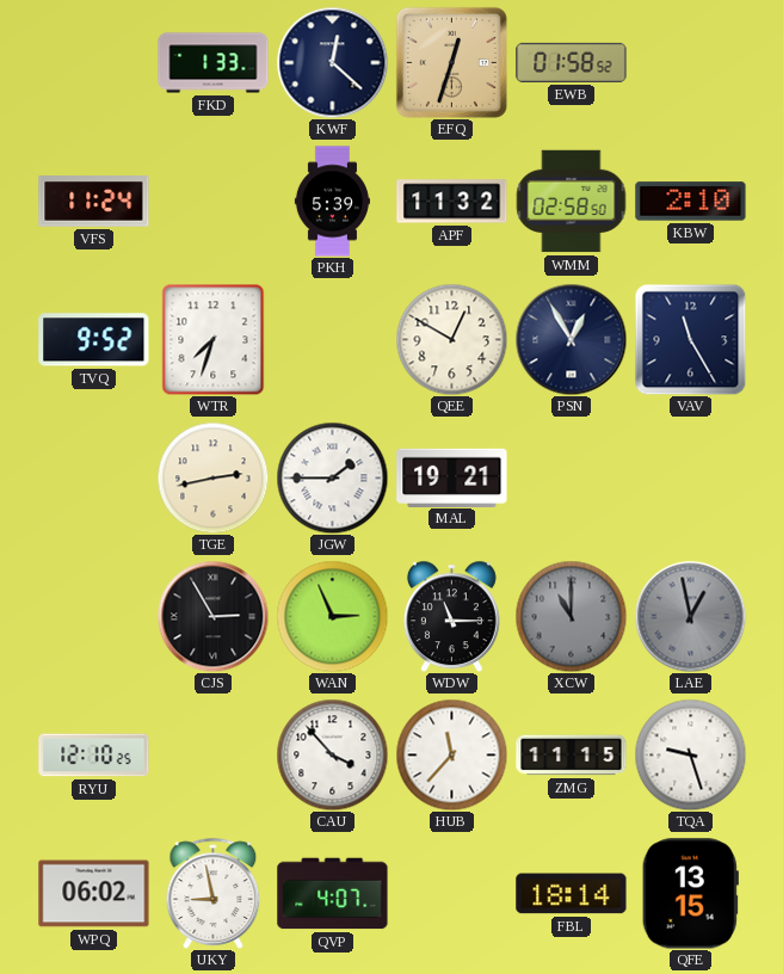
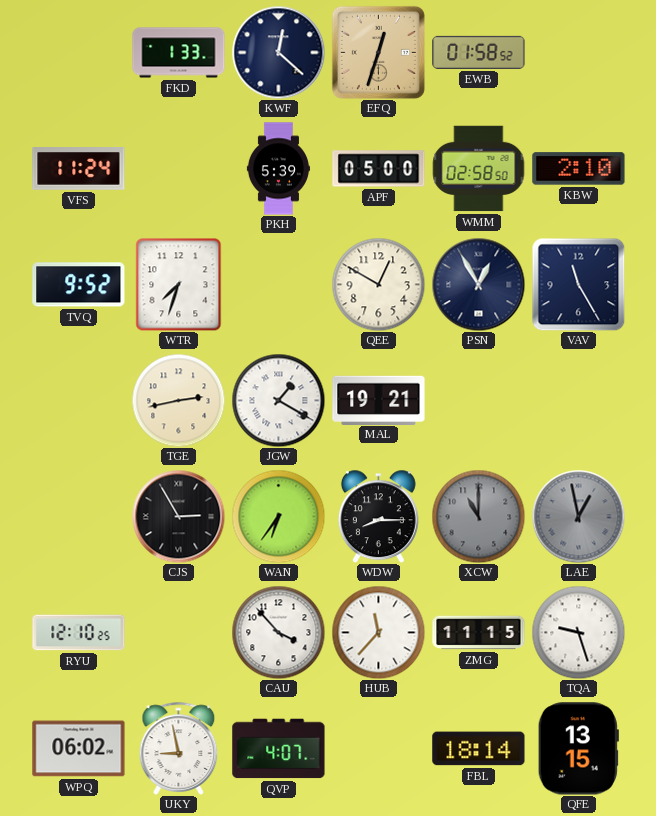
APF: 11:32 -> 05:00 (379, 169)
JGW: 1:45 -> 1:20 (278, 400)
WAN: 2:56 -> 6:36 (278, 516)
WDW: 11:15 -> 8:15 (378, 516)
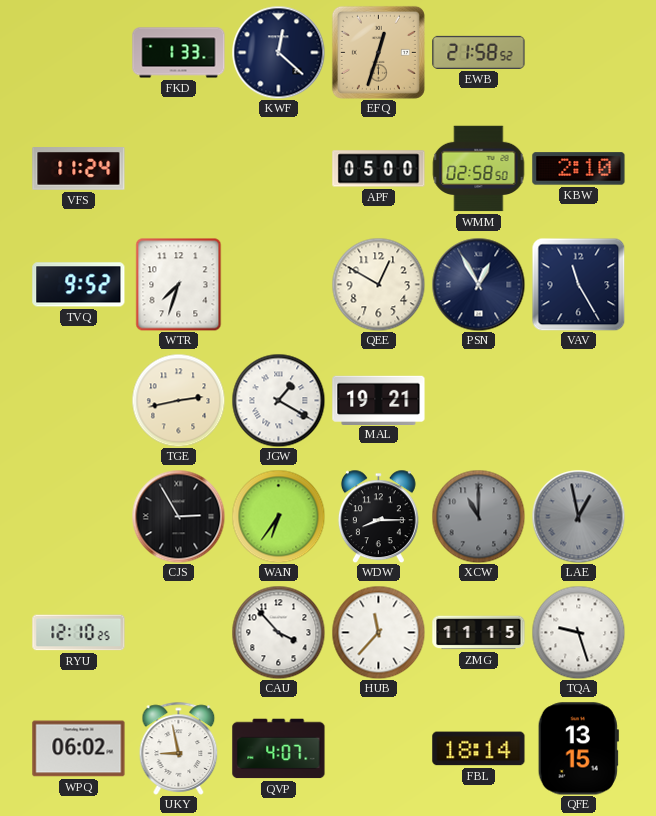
EWB: 01:58 -> 21:58 (479, 52)
PKH: 5:39 -> none (278, 169)
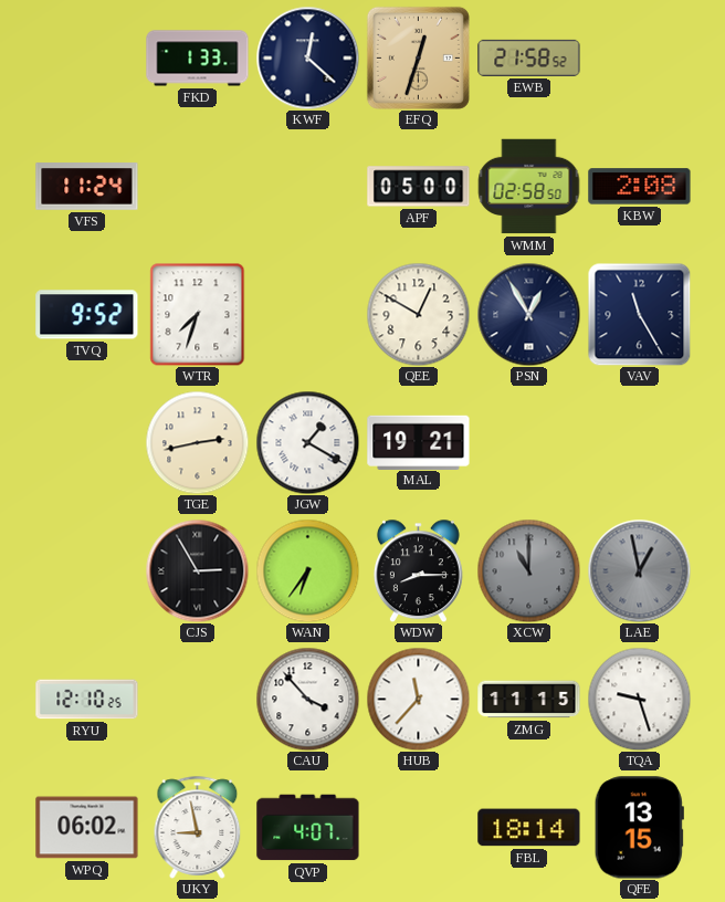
KBW: 2:10 -> 2:08 (640, 187)
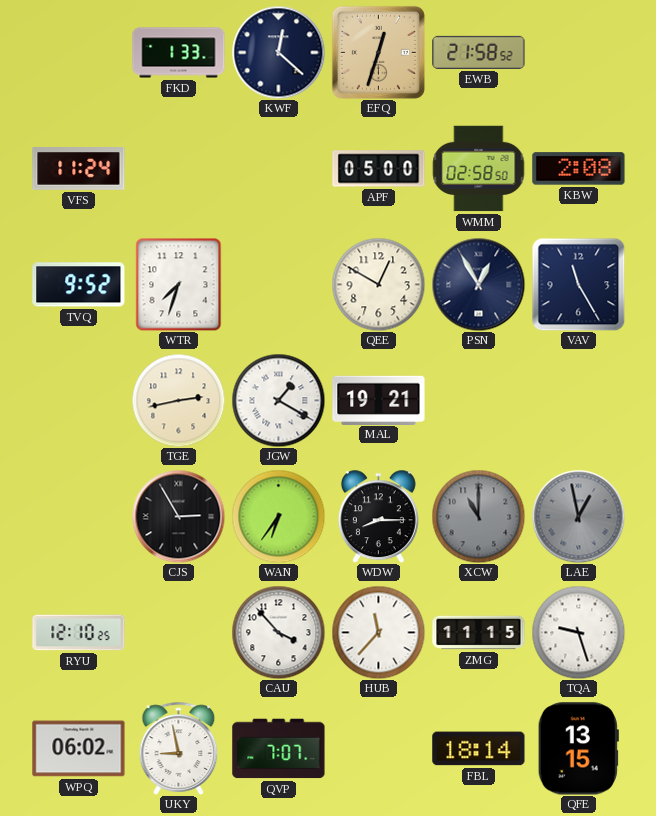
QVP: 4:07 -> 7:07 (279, 749)
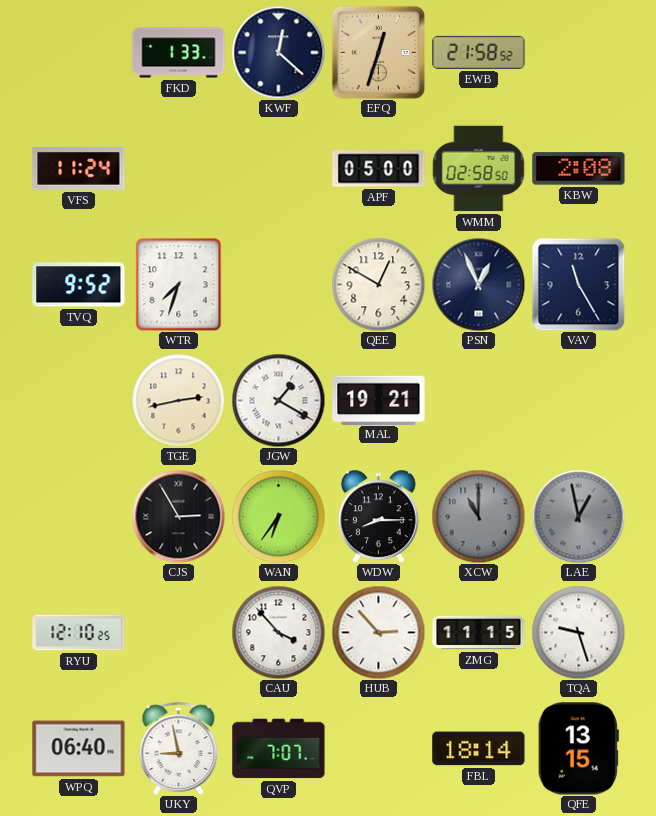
PSN: 12:55 -> 12:56 (478, 284)
HUB: 11:37 -> 2:53 (378, 632)
WPQ: 06:02 -> 06:40 (79, 749)
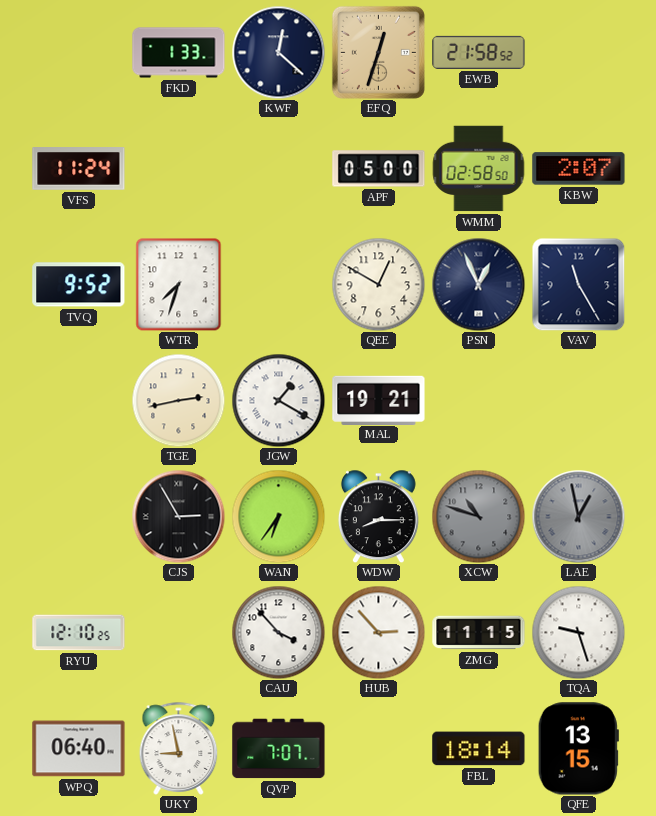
KBW: 2:08 -> 2:07 (579, 169)
XCW: 11:00 -> 10:48 (478, 516)
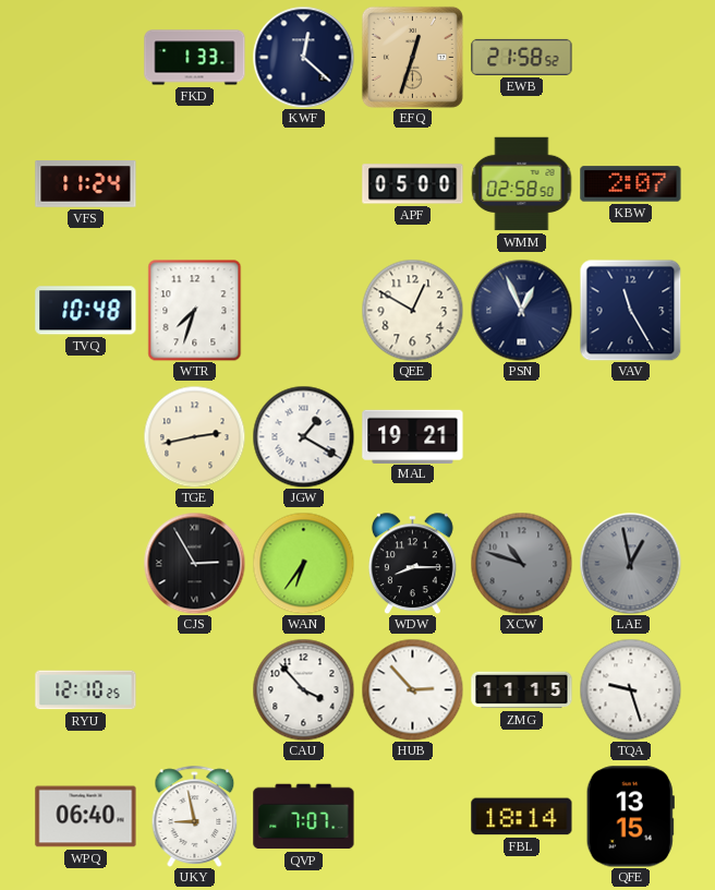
TVQ: 9:52 -> 10:48 (86, 311)
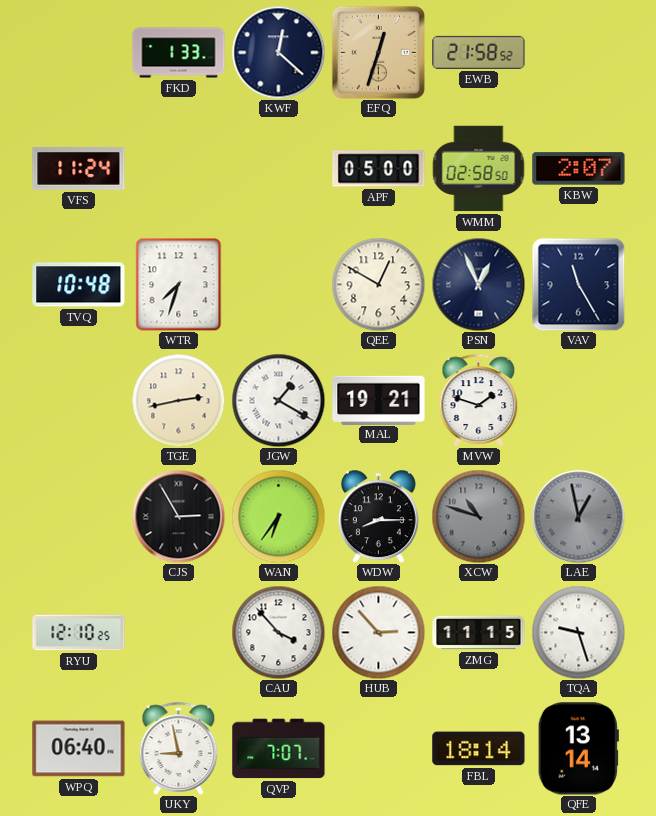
MVW: none -> 1:48 (479, 400)
QFE: 13:15 -> 13:14 (578, 749)
